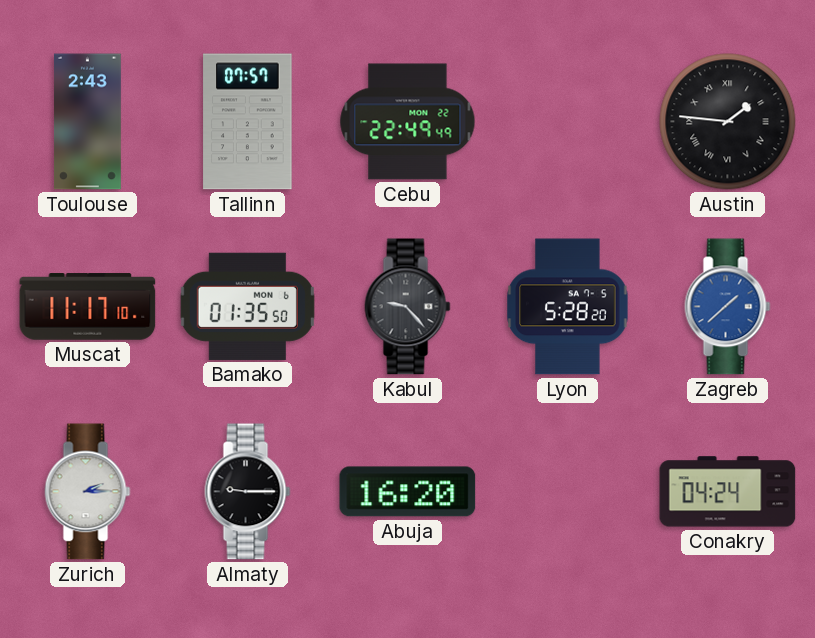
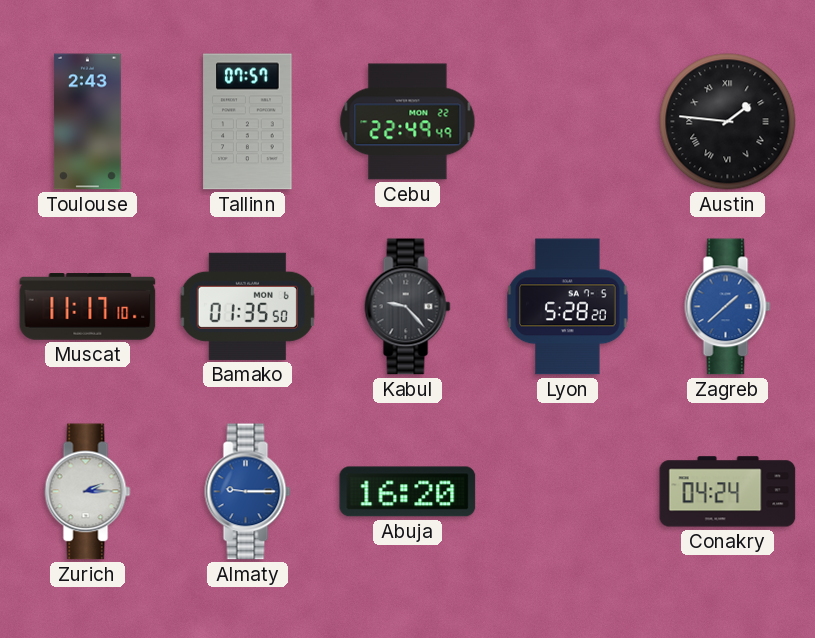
Almaty dial: black -> blue (248, 492)
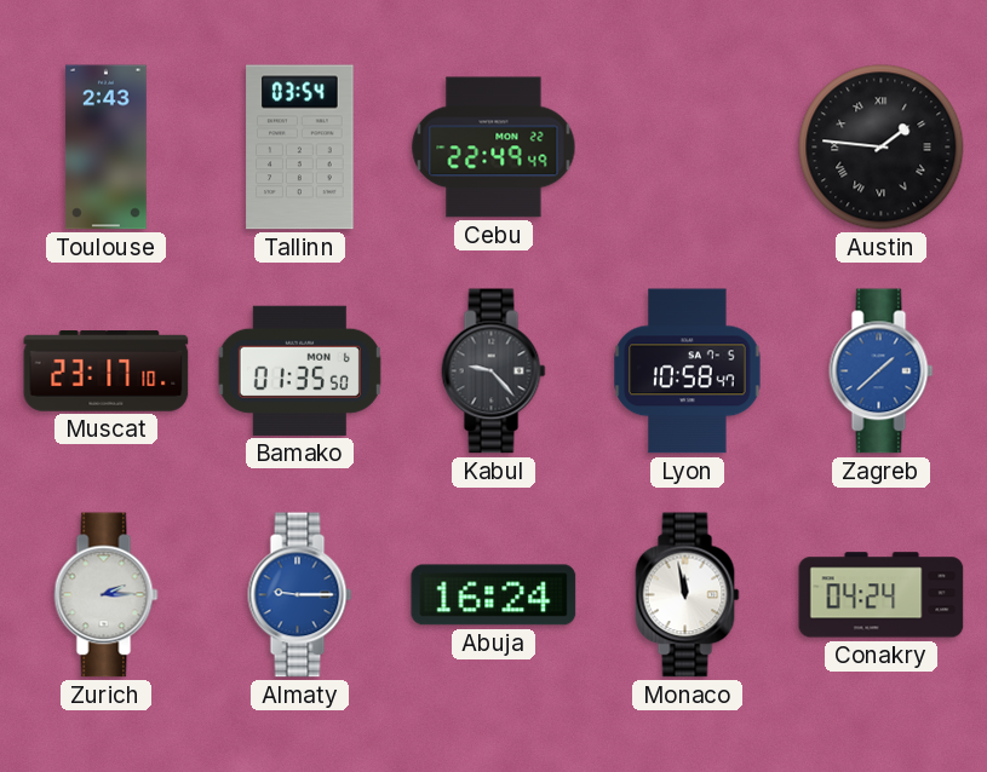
Tallinn: 07:57 -> 03:54 (300, 148)
Muscat: 11:17 -> 23:17 (107, 371)
Lyon: 5:28 -> 10:58 (688, 371)
Abuja: 16:20 -> 16:24 (494, 595)
Monaco: none -> 11:58 (688, 595)
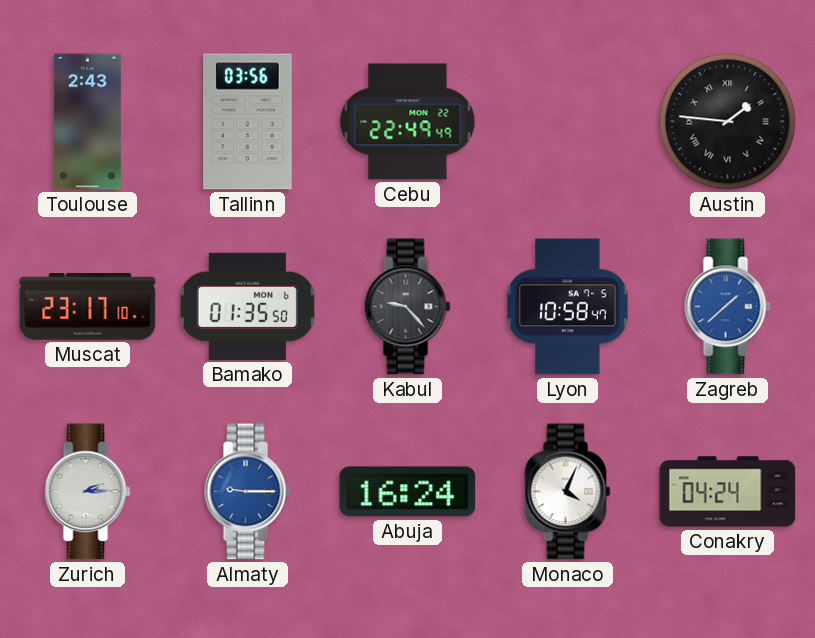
Tallinn: 03:54 -> 03:56 (248, 122)
Monaco: 11:58 -> 4:04 (568, 492)
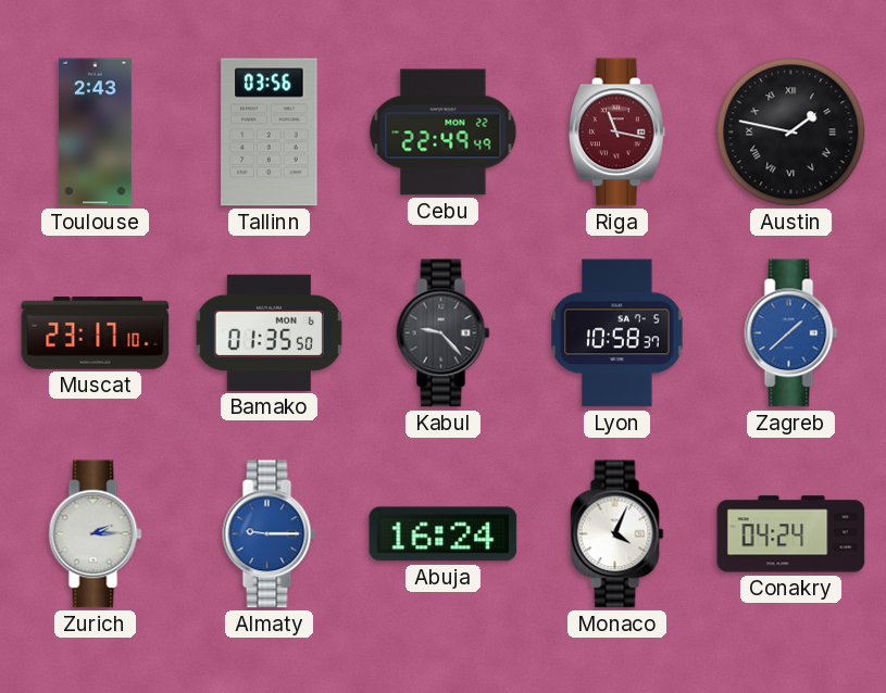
Riga: none -> 11:17 (616, 133)
Austin: 1:46 -> 1:47 (791, 133)
Lyon: 10:58:47 -> 10:58:37 (617, 333)
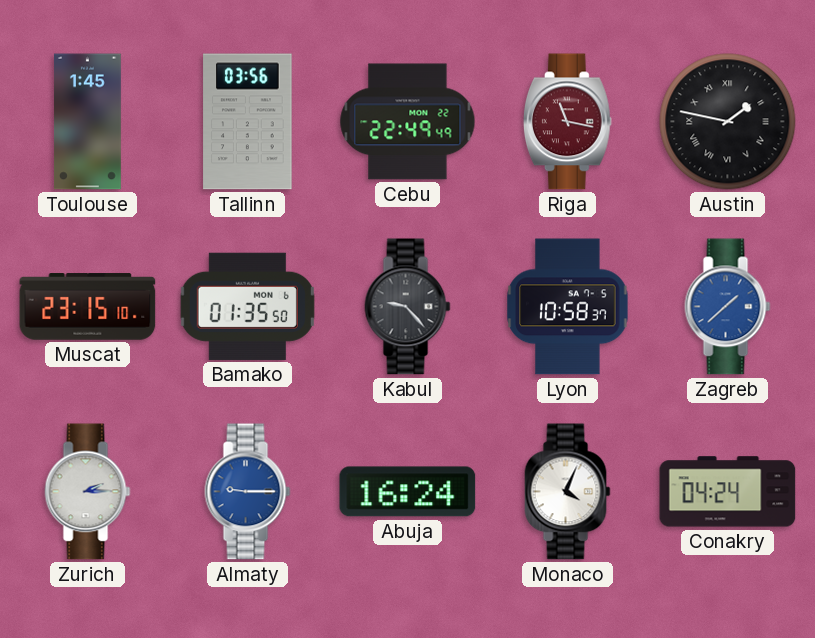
Toulouse: 2:43 -> 1:45 (87, 122)
Muscat: 23:17 -> 23:15 (88, 307)
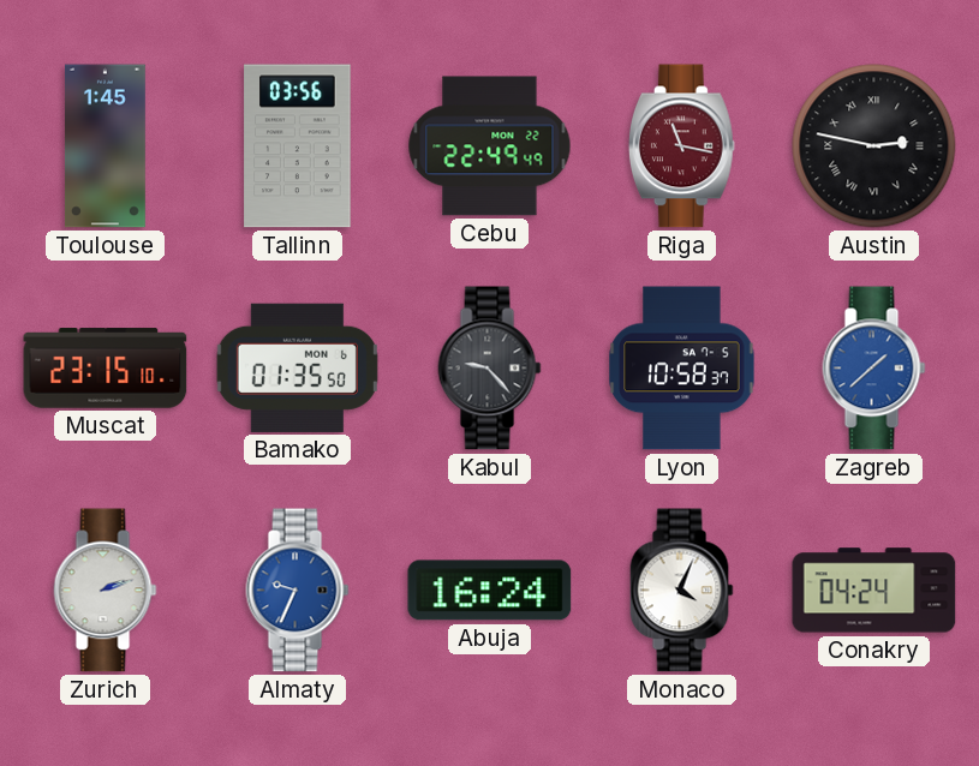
Austin: 1:47 -> 2:47 (874, 146)
Zurich: 2:15 -> 2:12 (106, 591)
Almaty: 9:15 -> 9:34 (298, 591)
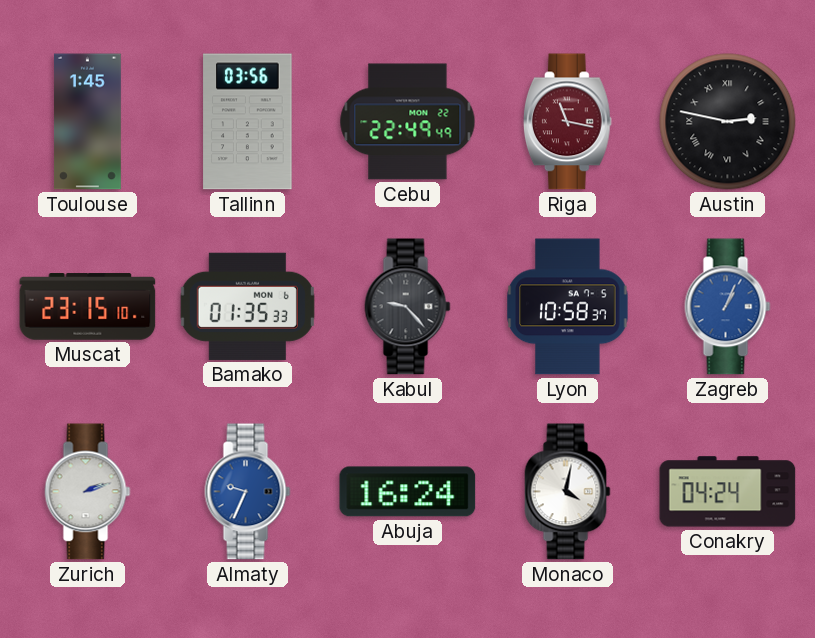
Bamako: 01:35:50 -> 01:35:33 (247, 306)
Zagreb: 1:38 -> 1:04 (728, 307)
Monaco: 4:04 -> 4:02 (568, 492)
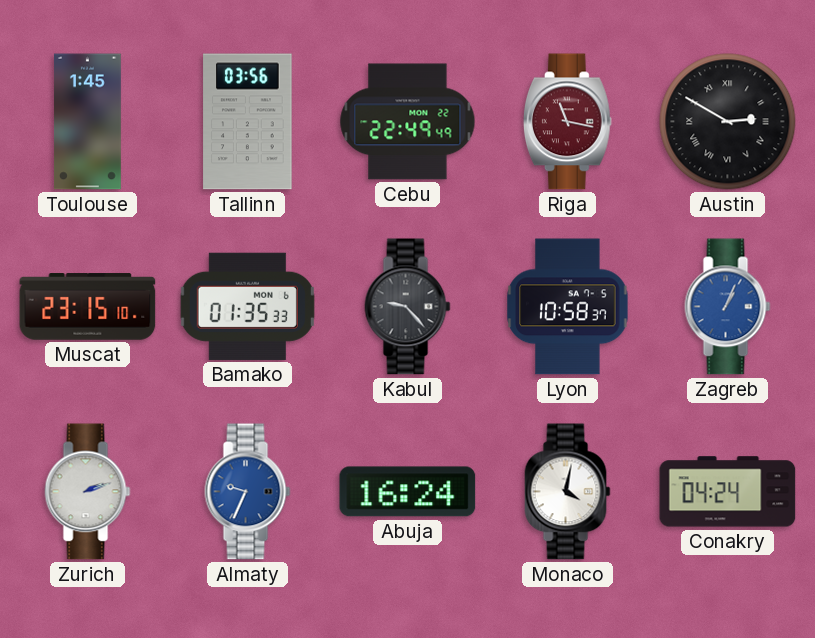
Austin: 2:47 -> 2:50 (728, 122)
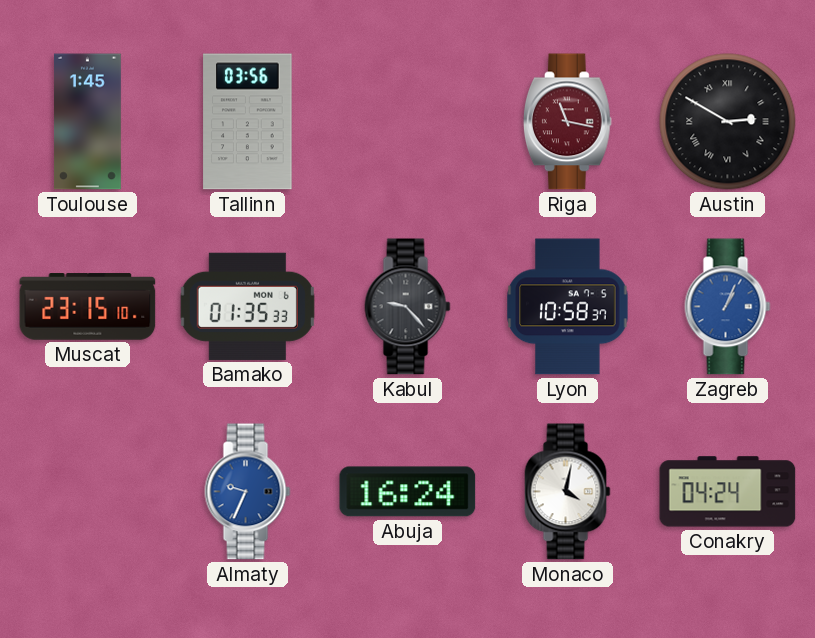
Cebu: 22:49 -> none (408, 122)
Zurich: 2:12 -> none (88, 492)
